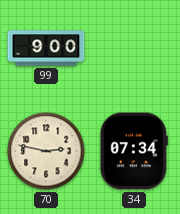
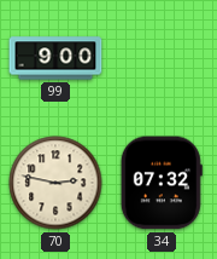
34: 07:34 -> 07:32 (162, 183)
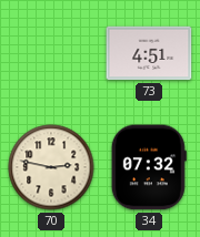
99: 9:00 -> none (55, 58)
73: none -> 4:51 (149, 53)
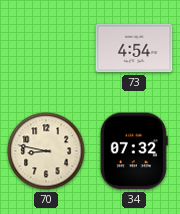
73: 4:51 -> 4:54 (134, 48)
70: 2:47 -> 8:47 (46, 151)
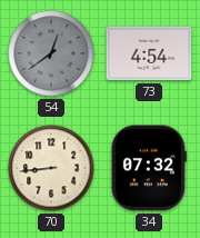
54: none -> 12:39 (51, 53)
70: 8:47 -> 8:44 (51, 168)
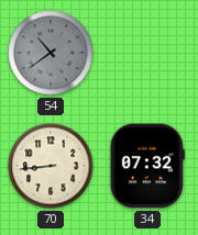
54: 12:39 -> 10:39 (51, 53)
73: 4:54 -> none (149, 53)
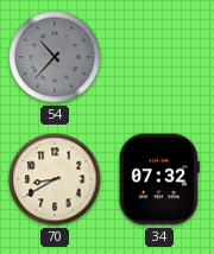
54: 10:39 -> 10:37 (55, 57)
70: 8:44 -> 8:40 (55, 179)
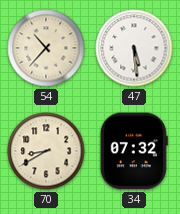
54 dial: grey -> cream (46, 48)
47: none -> 5:29 (134, 48)
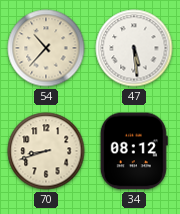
70: 8:40 -> 8:42 (46, 151)
34: 07:32 -> 08:12 (134, 151)
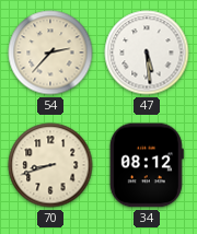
54: 10:37 -> 2:37 (50, 52)
